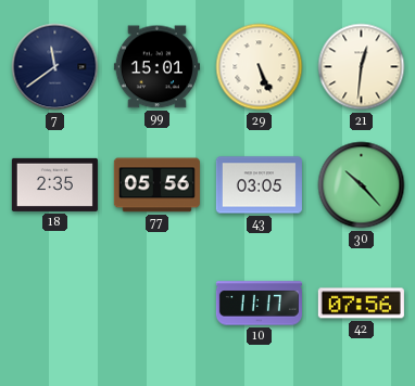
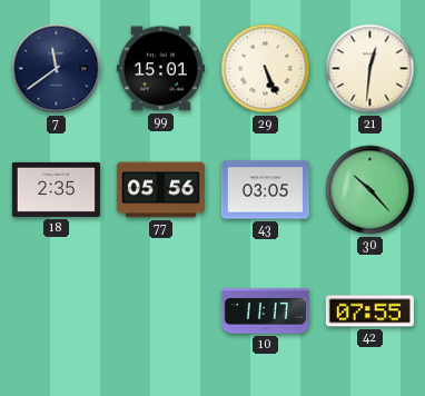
42: 07:56 -> 07:55 (369, 311)
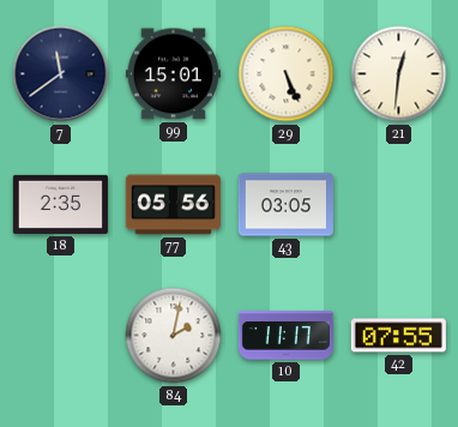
30: 10:23 -> none (370, 190)
84: none -> 2:02 (174, 336)
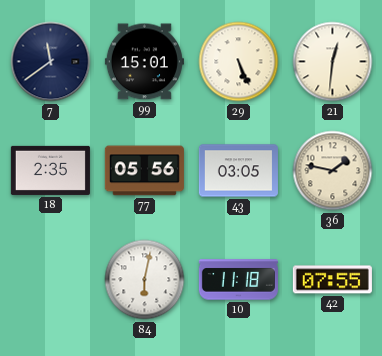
36: none -> 1:47 (333, 171)
84: 2:02 -> 6:02 (145, 280)
10: 11:17 -> 11:18 (238, 280)
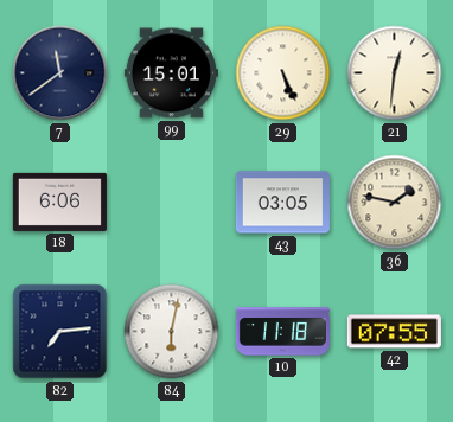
18: 2:35 -> 6:06 (59, 202)
77: 05:56 -> none (144, 171)
82: none -> 7:14 (60, 332)
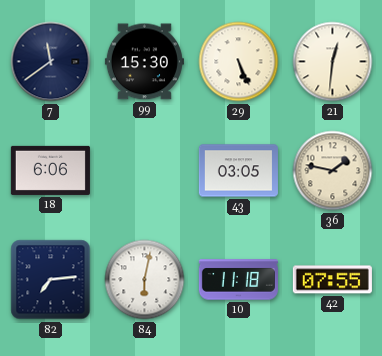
99: 15:01 -> 15:30 (144, 62)
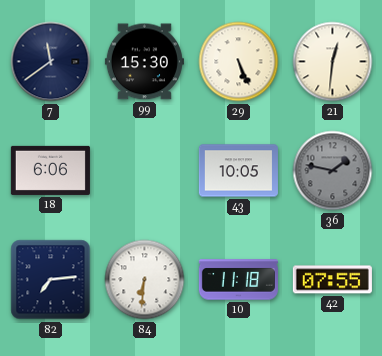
43: 03:05 -> 10:05 (238, 171)
36 dial: cream -> grey (333, 171)
84: 6:02 -> 6:31 (145, 280)
